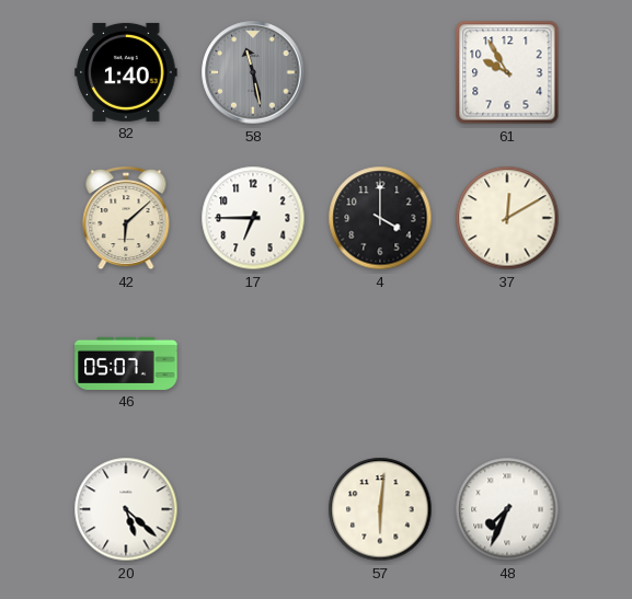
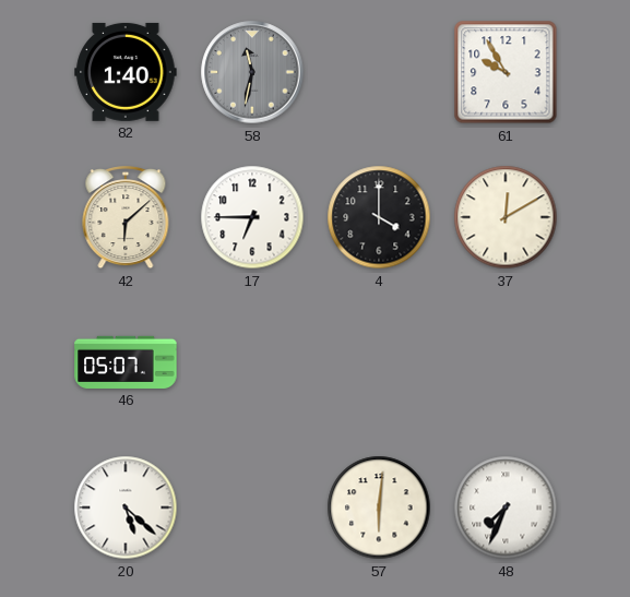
58: 11:28 -> 11:32 (252, 72)
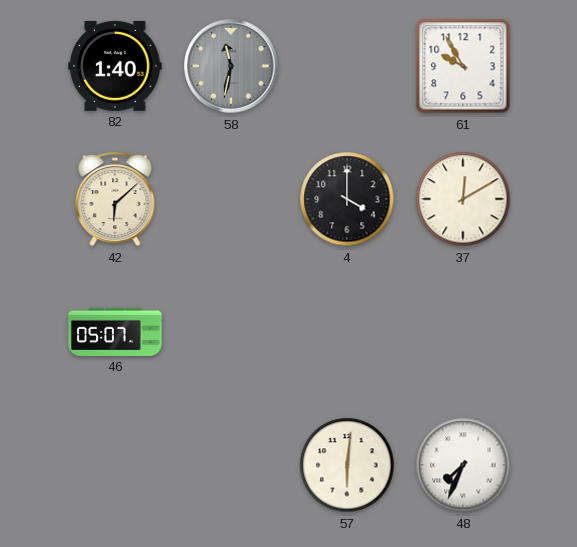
17: 6:45 -> none (252, 217)
20: 5:22 -> none (126, 508)
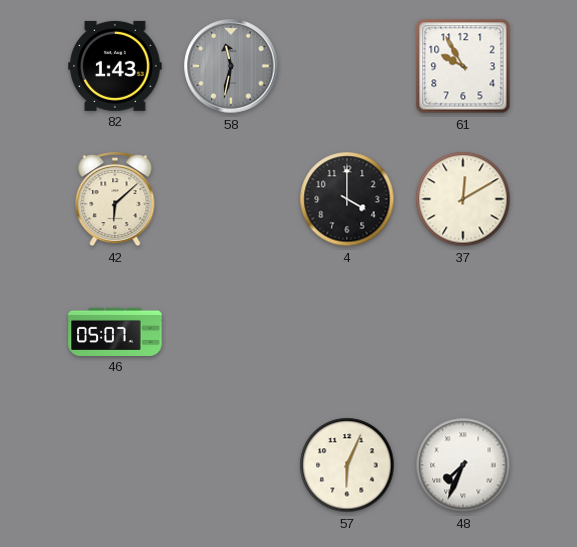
82: 1:40 -> 1:43 (115, 66)
57: 6:01 -> 6:04 (347, 465)
